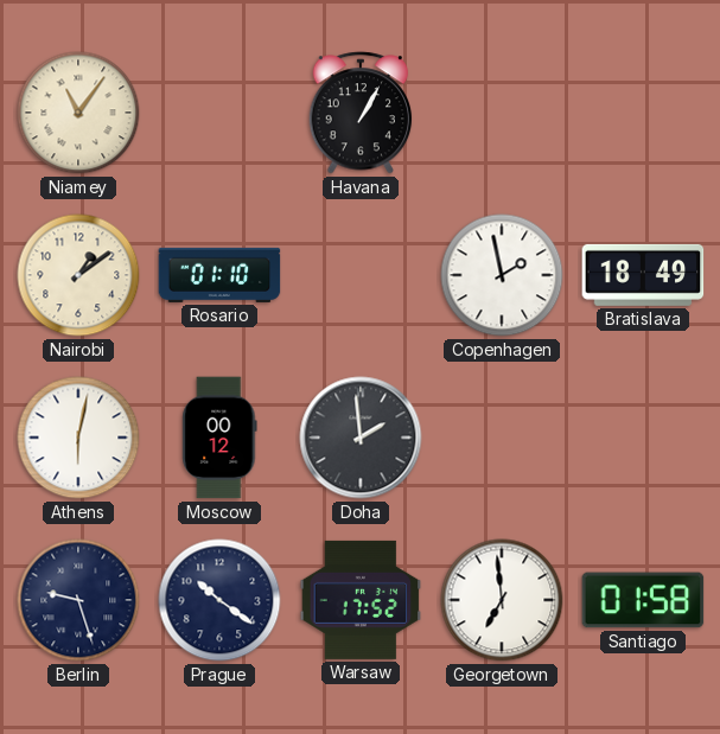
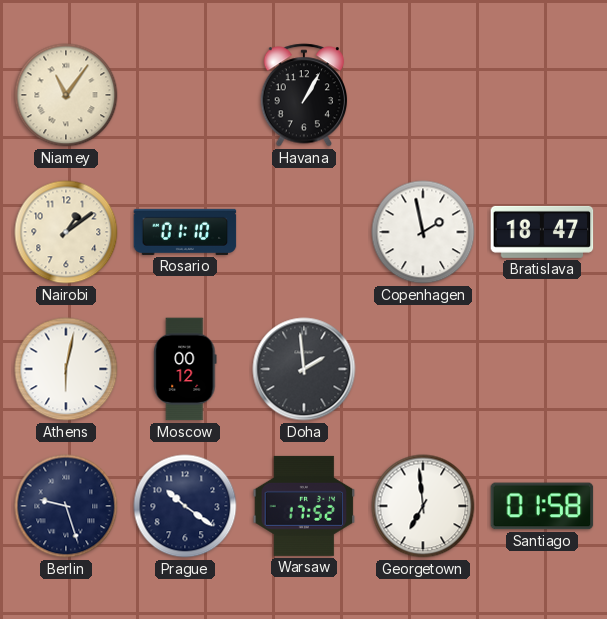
Bratislava: 18:49 -> 18:47 (542, 232)
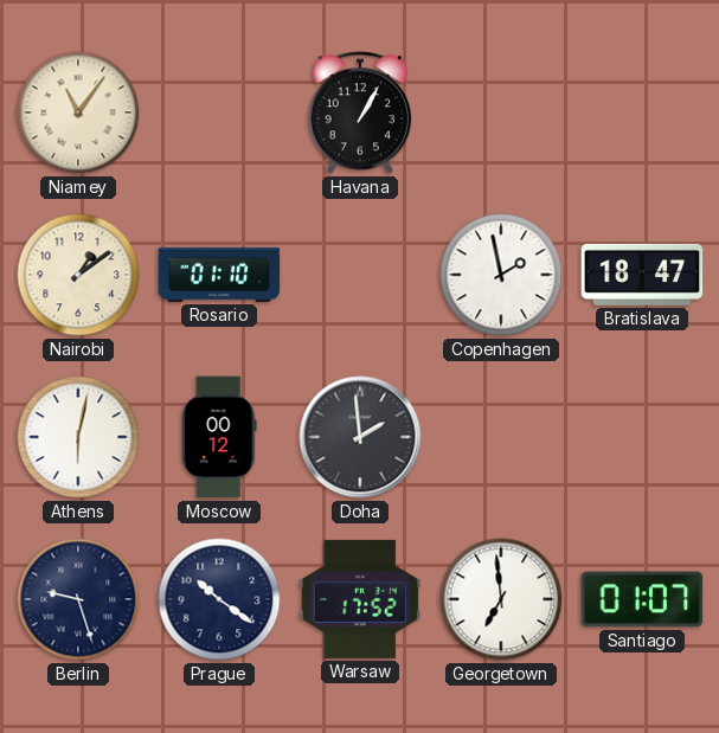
Santiago: 01:58 -> 01:07 (642, 599)
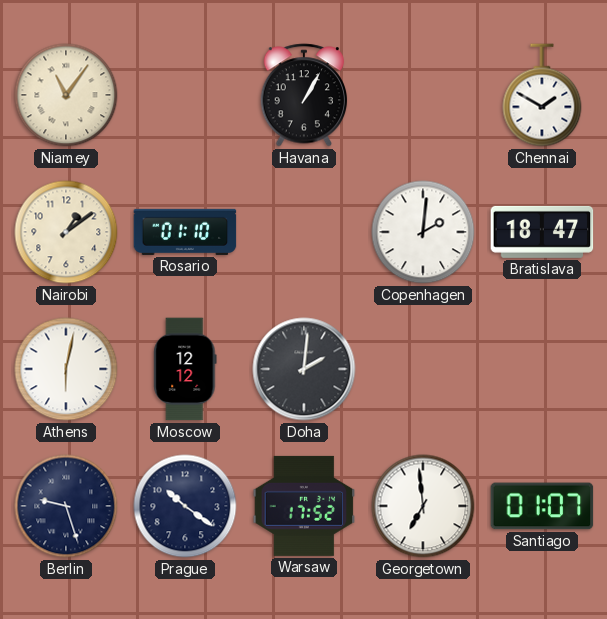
Chennai: none -> 1:50 (542, 95)
Copenhagen: 1:58 -> 2:01 (423, 232)
Moscow: 00:12 -> 12:12 (185, 369)
Doha: 1:59 -> 2:01 (304, 369)
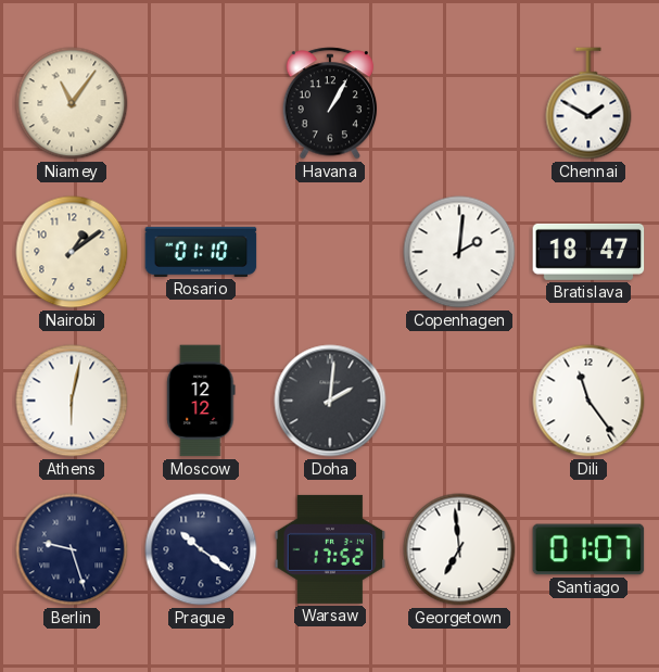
Dili: none -> 11:24 (588, 401)
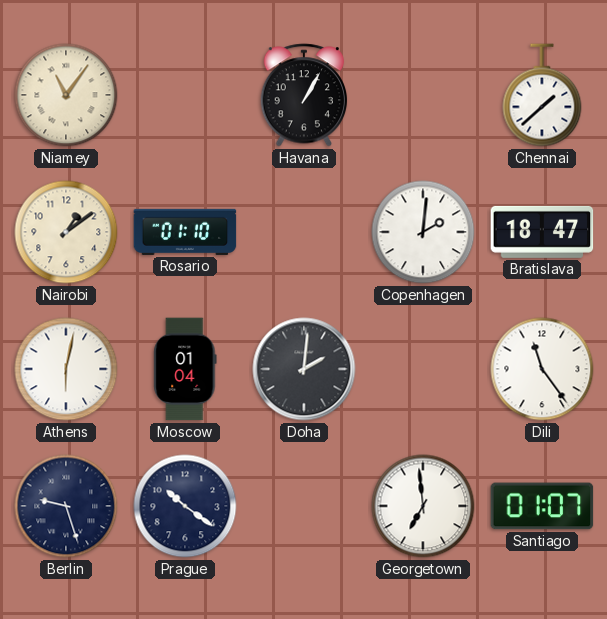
Chennai: 1:50 -> 1:38 (542, 95)
Moscow: 12:12 -> 01:04 (185, 369)
Warsaw: 17:52 -> none (330, 549)
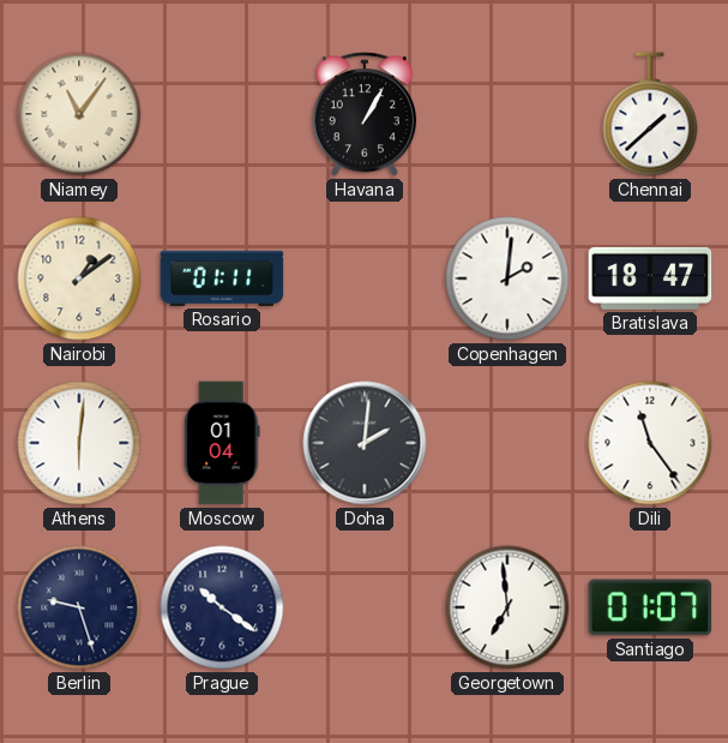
Rosario: 01:10 -> 01:11 (222, 278)
Athens: 6:02 -> 6:01 (79, 443)
